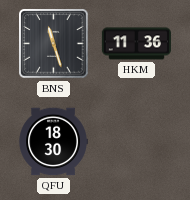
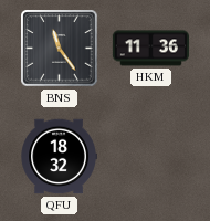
BNS: 11:27 -> 11:24 (60, 49)
QFU: 18:30 -> 18:32 (59, 157)
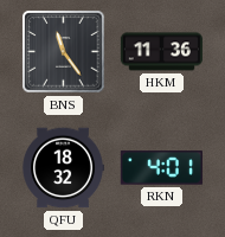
RKN: none -> 4:01 (161, 168)
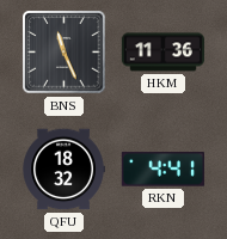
BNS: 11:24 -> 11:26 (65, 53)
RKN: 4:01 -> 4:41 (162, 170)
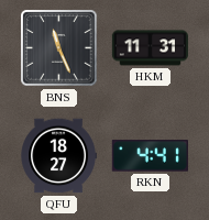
HKM: 11:36 -> 11:31 (150, 48)
QFU: 18:32 -> 18:27 (58, 156)
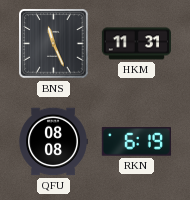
QFU: 18:27 -> 08:08 (53, 142)
RKN: 4:41 -> 6:19 (136, 142)
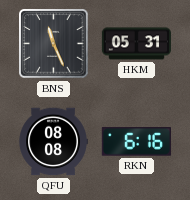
HKM: 11:31 -> 05:31 (136, 44)
RKN: 6:19 -> 6:16 (136, 142)
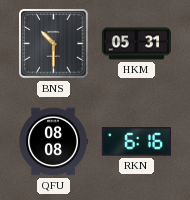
BNS: 11:26 -> 10:30 (54, 44)
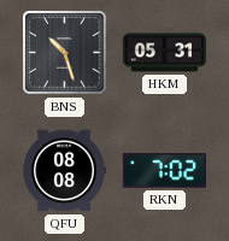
BNS: 10:30 -> 10:27 (65, 53)
RKN: 6:16 -> 7:02 (164, 171)
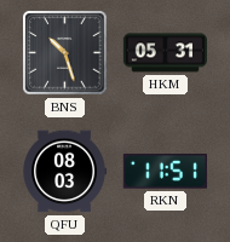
QFU: 08:08 -> 08:03 (64, 172)
RKN: 7:02 -> 11:51 (165, 172)
